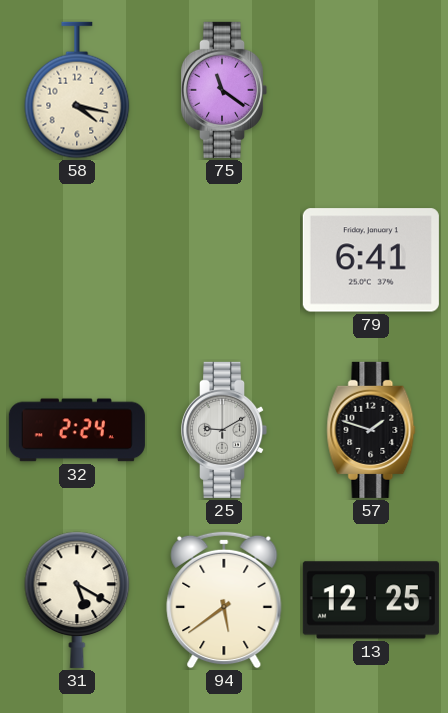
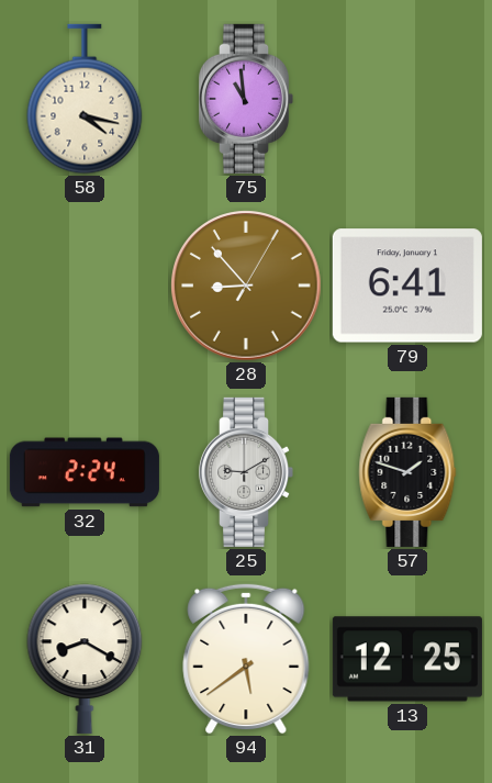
75: 11:21 -> 10:59 (246, 99)
28: none -> 8:53 (246, 286)
31: 5:20 -> 8:20 (85, 659)
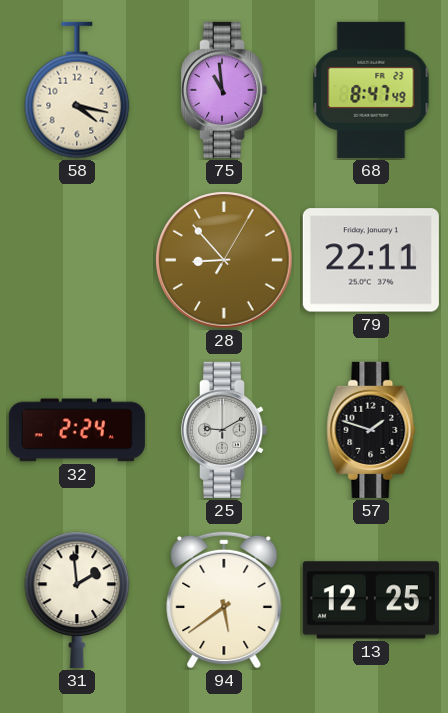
68: none -> 8:47 (371, 90)
79: 6:41 -> 22:11 (371, 260)
31: 8:20 -> 1:59 (77, 600)
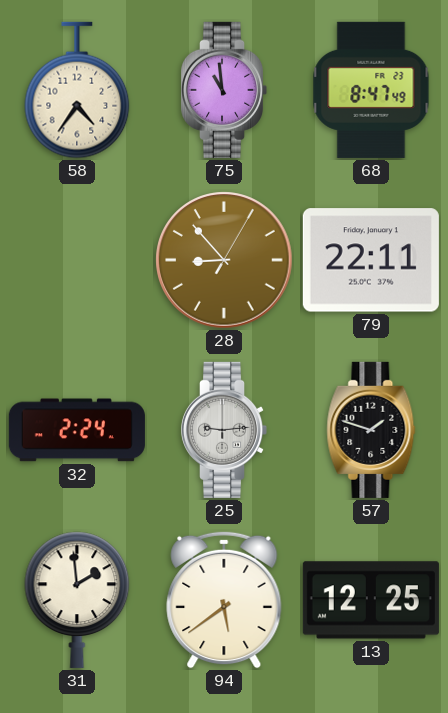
58: 4:17 -> 4:36 (77, 90)
25: 9:10 -> 9:14 (224, 430)
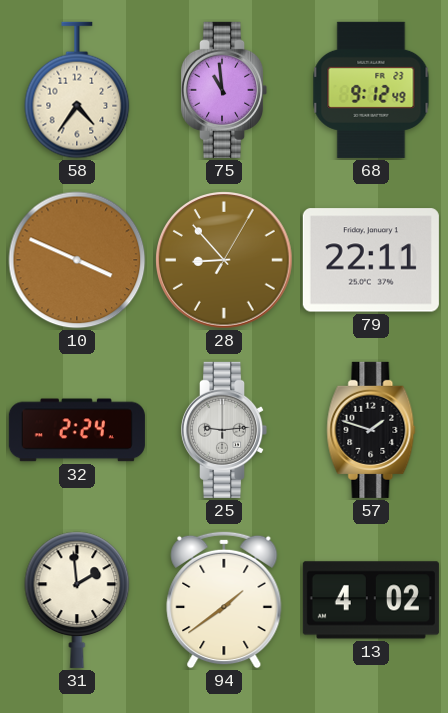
68: 8:47 -> 9:12 (371, 90)
10: none -> 3:49 (77, 260)
94: 5:39 -> 1:39 (224, 600)
13: 12:25 -> 4:02 (371, 600)
